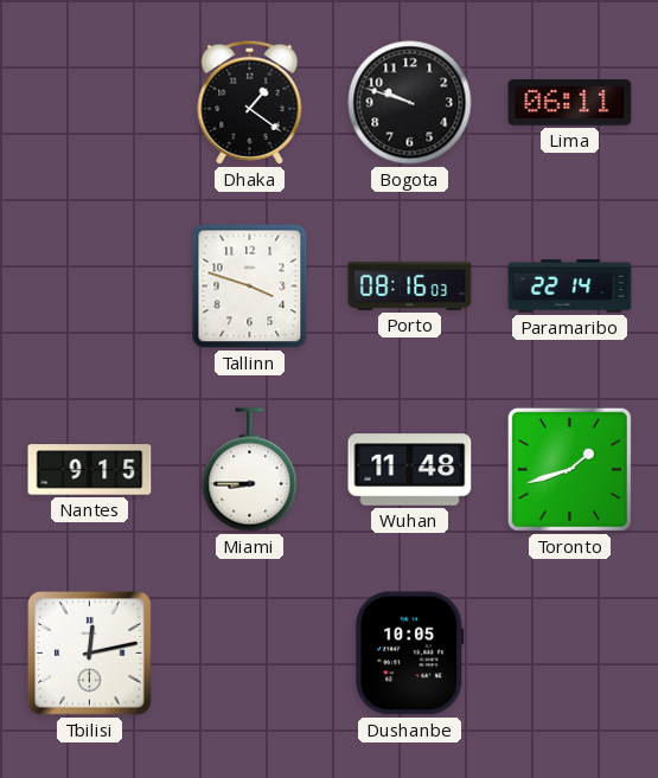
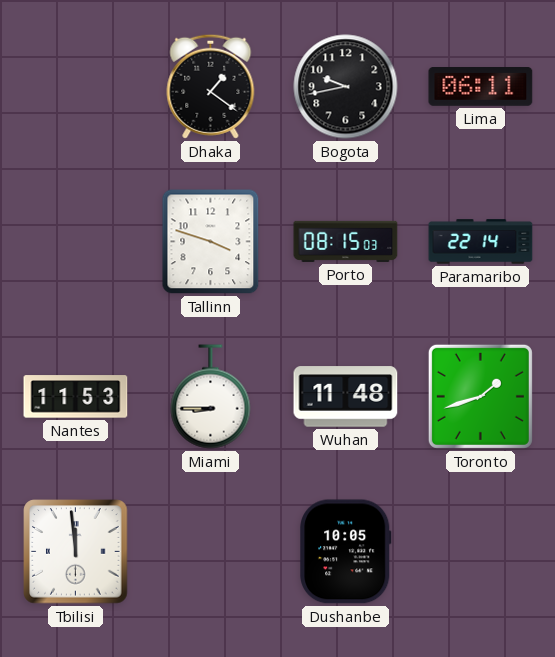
Bogota: 9:48 -> 9:43 (346, 87)
Porto: 08:16 -> 08:15 (346, 241)
Nantes: 9:15 -> 11:53 (76, 397)
Tbilisi: 12:13 -> 11:59 (76, 552)
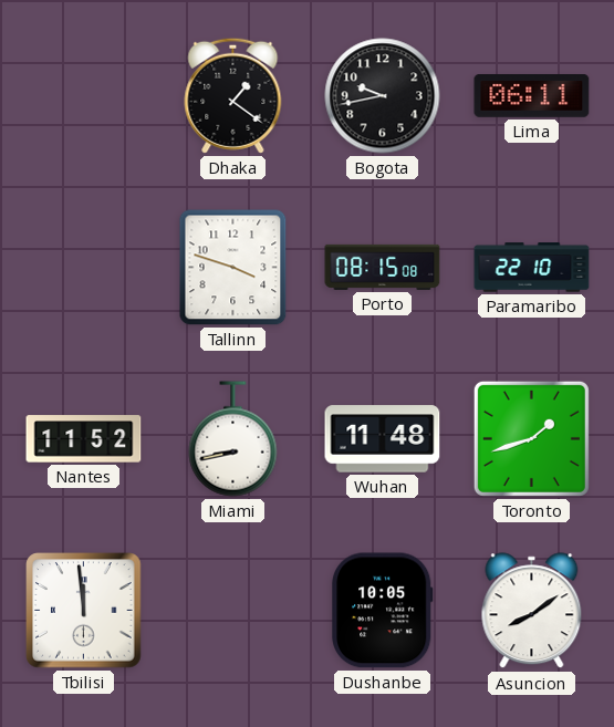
Porto: 08:15:03 -> 08:15:08 (383, 267)
Paramaribo: 22:14 -> 22:10 (532, 268)
Nantes: 11:53 -> 11:52 (84, 439)
Miami: 8:45 -> 8:43 (233, 439)
Asuncion: none -> 8:09 (532, 611)
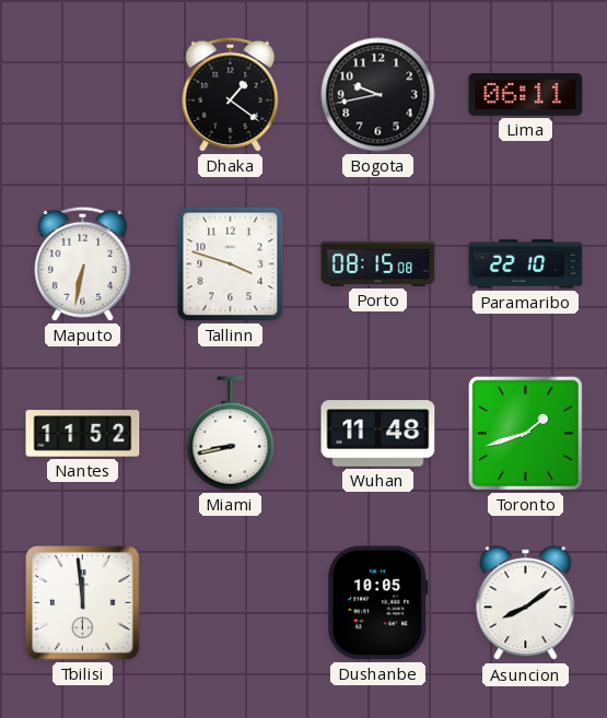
Maputo: none -> 6:32 (83, 263)
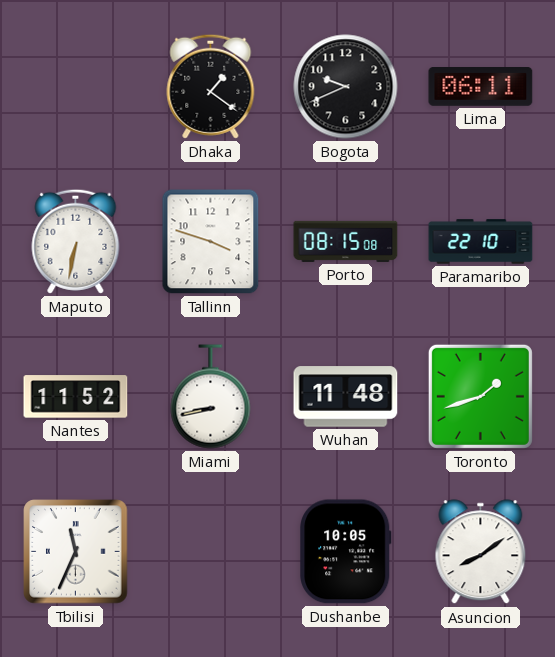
Bogota: 9:43 -> 9:41 (346, 87)
Tbilisi: 11:59 -> 11:34 (76, 552)
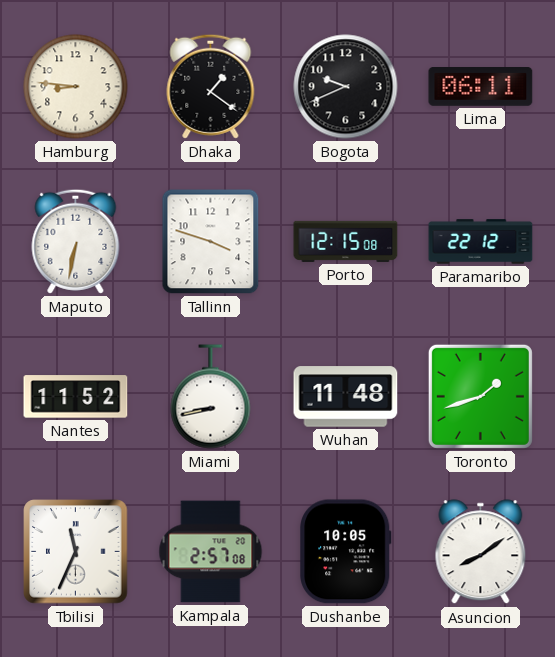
Hamburg: none -> 8:46 (76, 87)
Porto: 08:15 -> 12:15 (346, 241)
Paramaribo: 22:10 -> 22:12 (481, 242)
Kampala: none -> 2:57 (211, 552)
